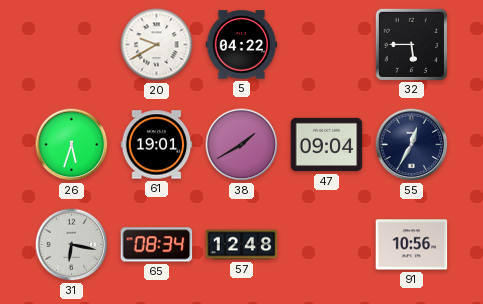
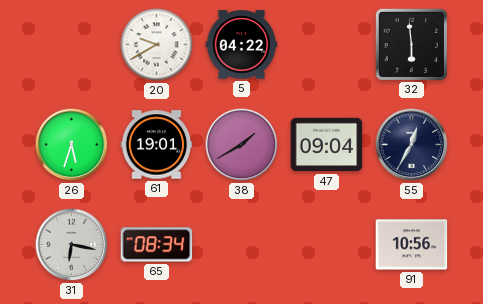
32: 5:45 -> 5:59 (411, 44)
57: 12:48 -> none (242, 245)
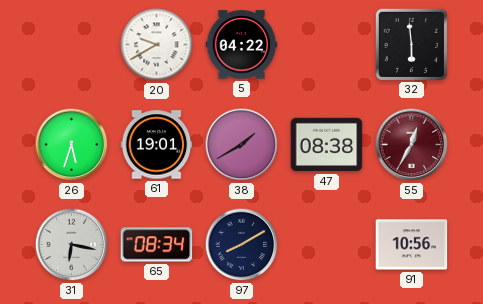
47: 09:04 -> 08:38 (327, 145)
55 dial: navy -> burgundy (412, 145)
97: none -> 8:10 (242, 245)
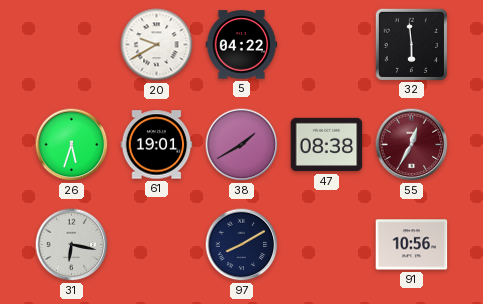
65: 08:34 -> none (157, 245)
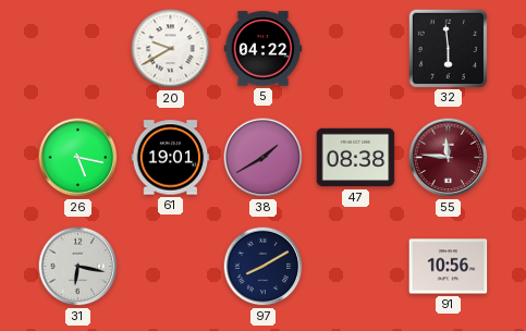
26: 5:33 -> 5:17 (78, 158)
55: 12:35 -> 11:46 (449, 158)
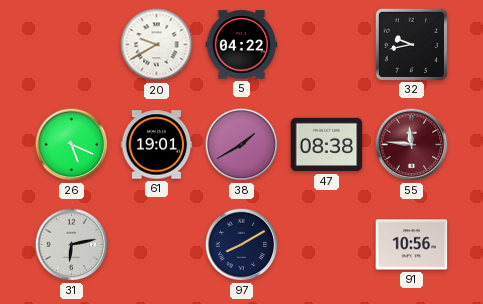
32: 5:59 -> 9:43 (411, 44)
26: 5:17 -> 5:19 (72, 145)
31: 6:17 -> 6:13 (72, 245)
